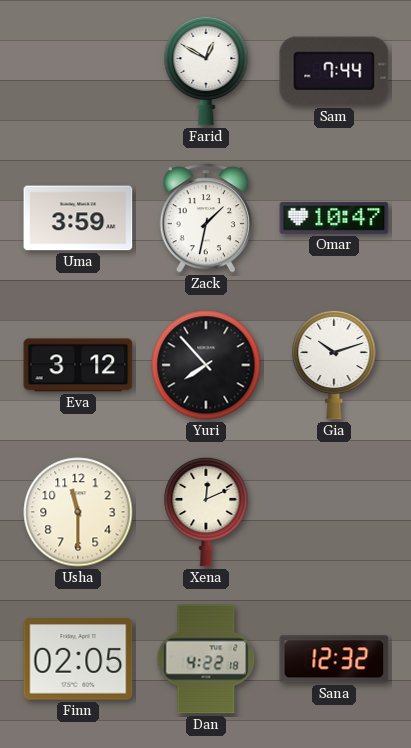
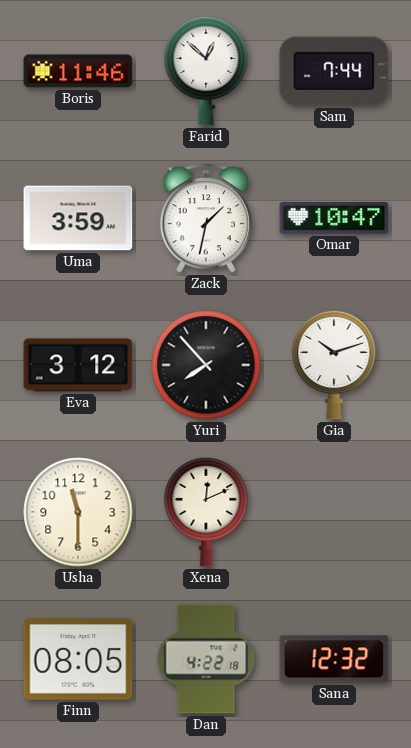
Boris: none -> 11:46 (78, 71)
Farid: 12:50 -> 12:52 (206, 71)
Finn: 02:05 -> 08:05 (78, 659)
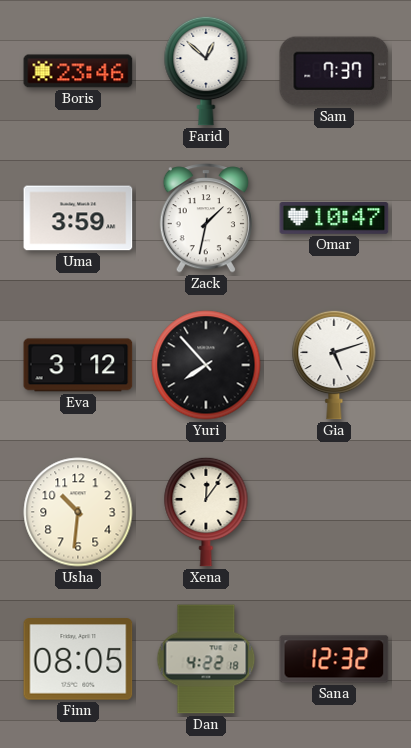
Boris: 11:46 -> 23:46 (78, 71)
Sam: 7:44 -> 7:37 (334, 71)
Gia: 10:12 -> 5:12 (334, 365)
Usha: 11:30 -> 10:31 (78, 512)
Xena: 12:11 -> 12:06 (206, 512)
